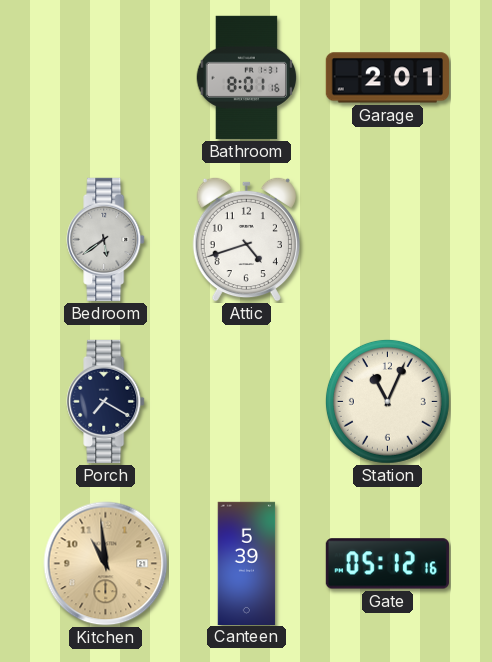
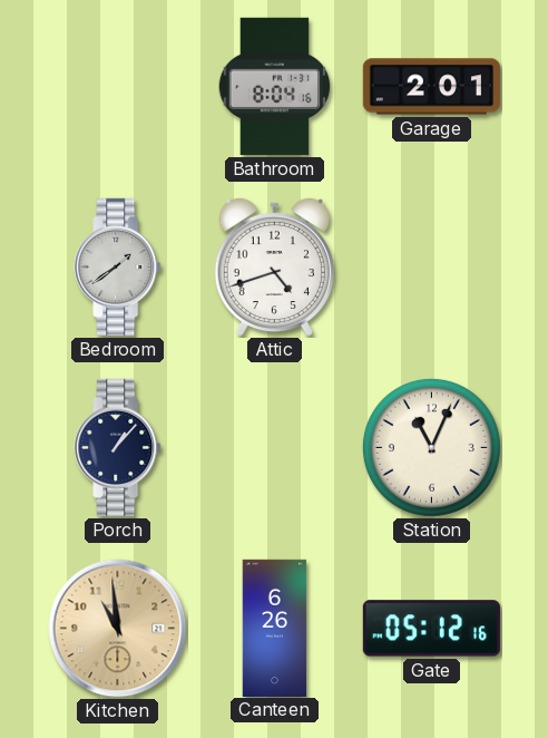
Bathroom: 8:01 -> 8:04 (275, 86)
Bedroom: 5:39 -> 1:39 (118, 266)
Porch: 7:20 -> 1:07 (118, 447)
Canteen: 5:39 -> 6:26 (275, 628)
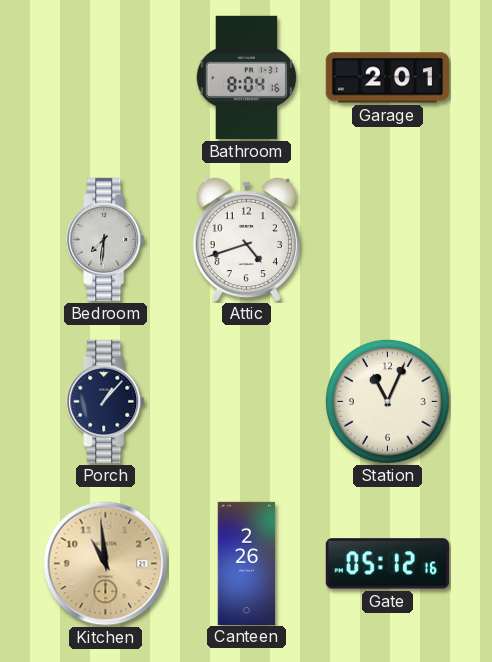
Bedroom: 1:39 -> 7:31 (106, 239)
Canteen: 6:26 -> 2:26 (247, 563)
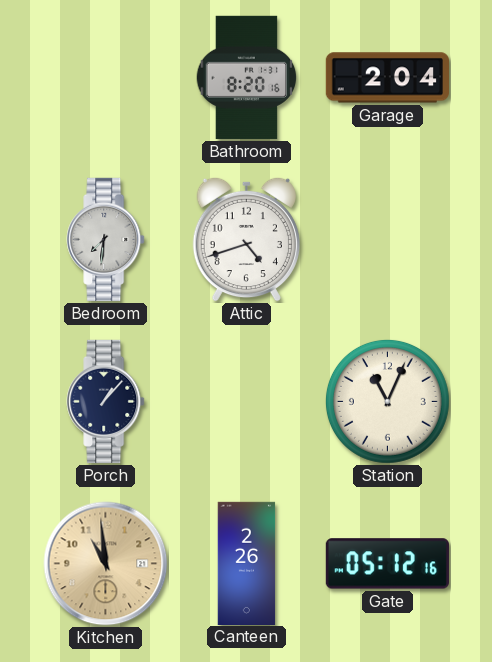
Bathroom: 8:04 -> 8:20 (247, 77)
Garage: 2:01 -> 2:04 (387, 78)
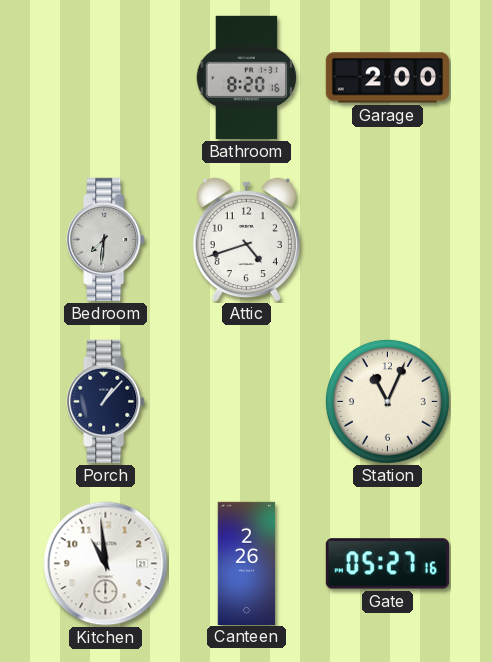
Garage: 2:04 -> 2:00 (387, 78)
Kitchen dial: champagne -> white (106, 564)
Gate: 05:12 -> 05:27 (387, 564)
